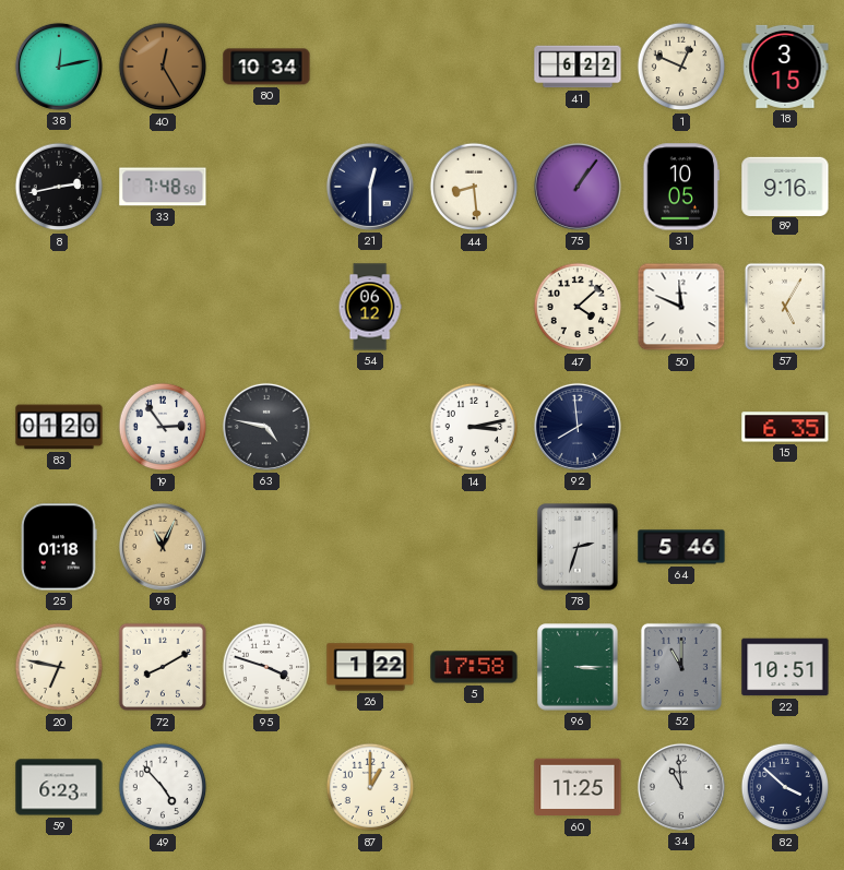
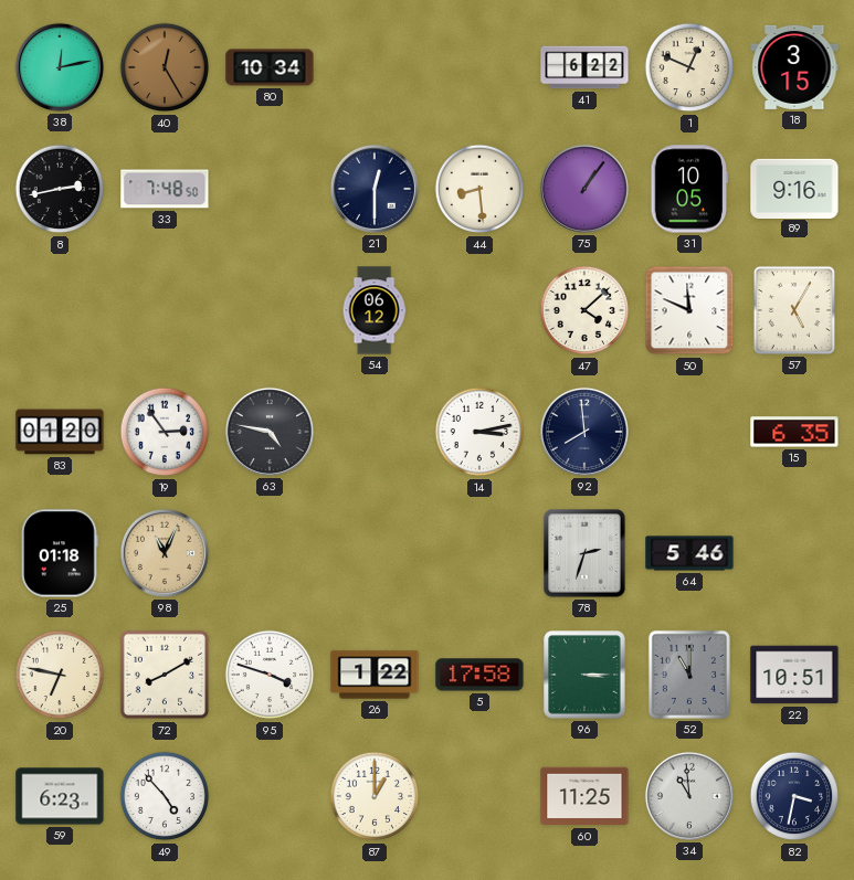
82: 3:52 -> 3:32 (794, 796)
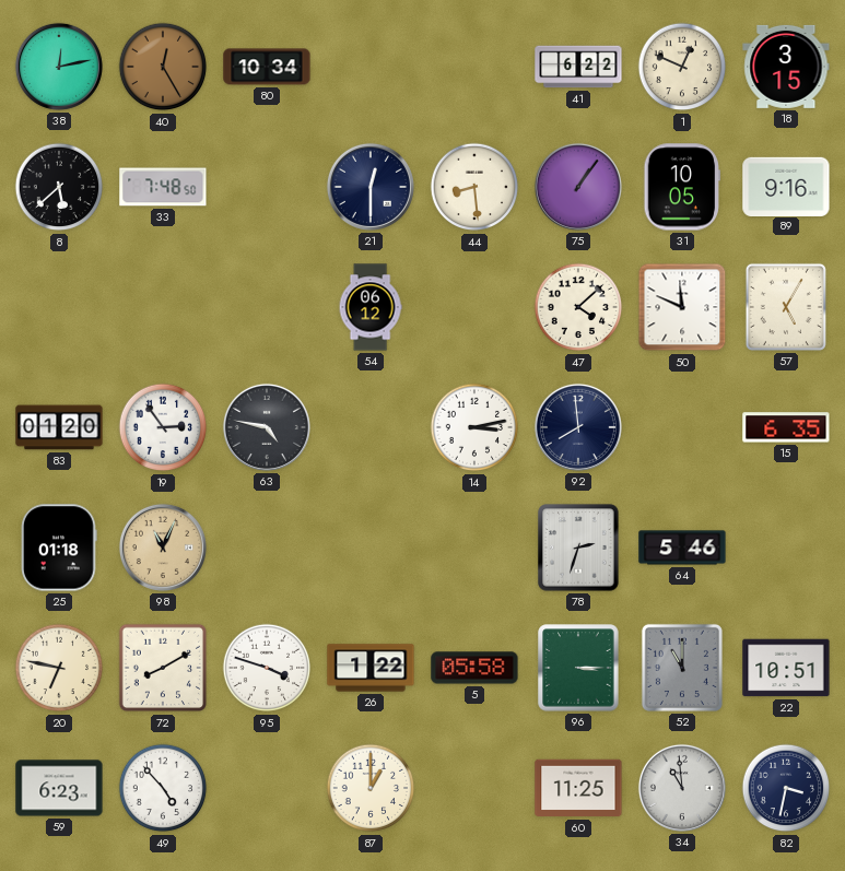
8: 2:43 -> 5:38 (59, 187)
5: 17:58 -> 05:58 (474, 668)
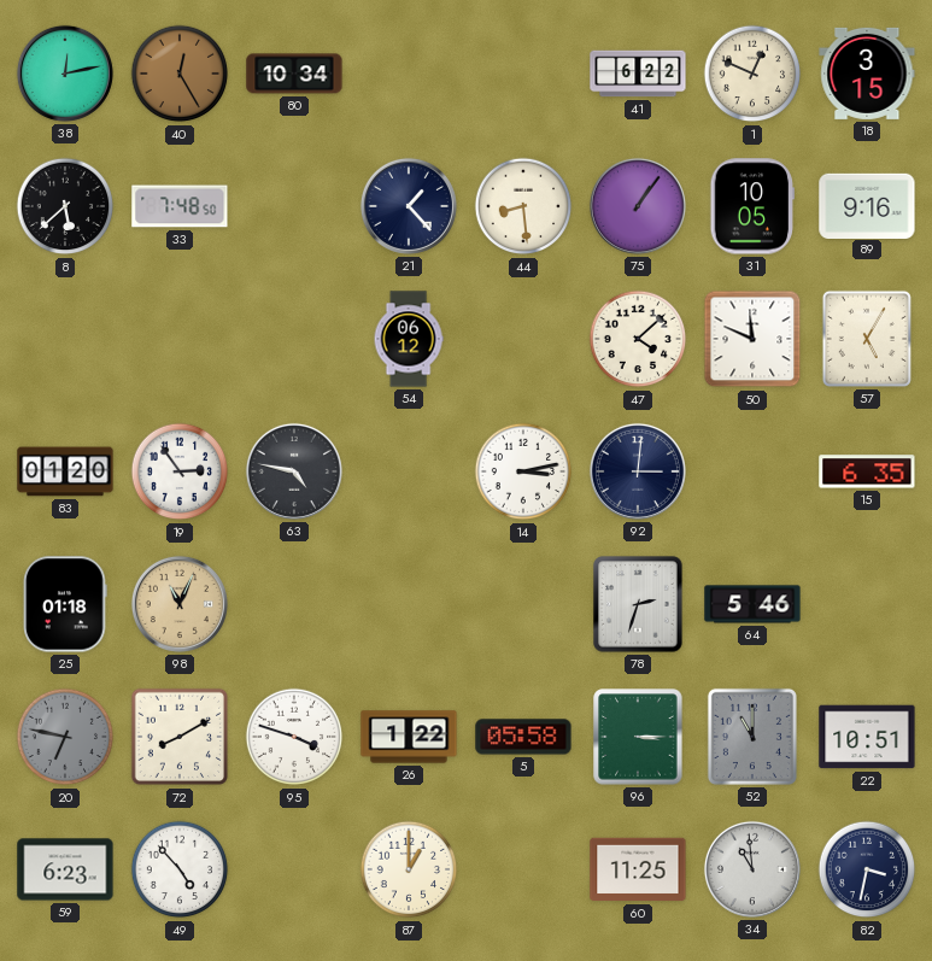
21: 12:30 -> 1:23 (409, 206)
92: 7:59 -> 3:01 (638, 471)
20 dial: cream -> grey (65, 737)
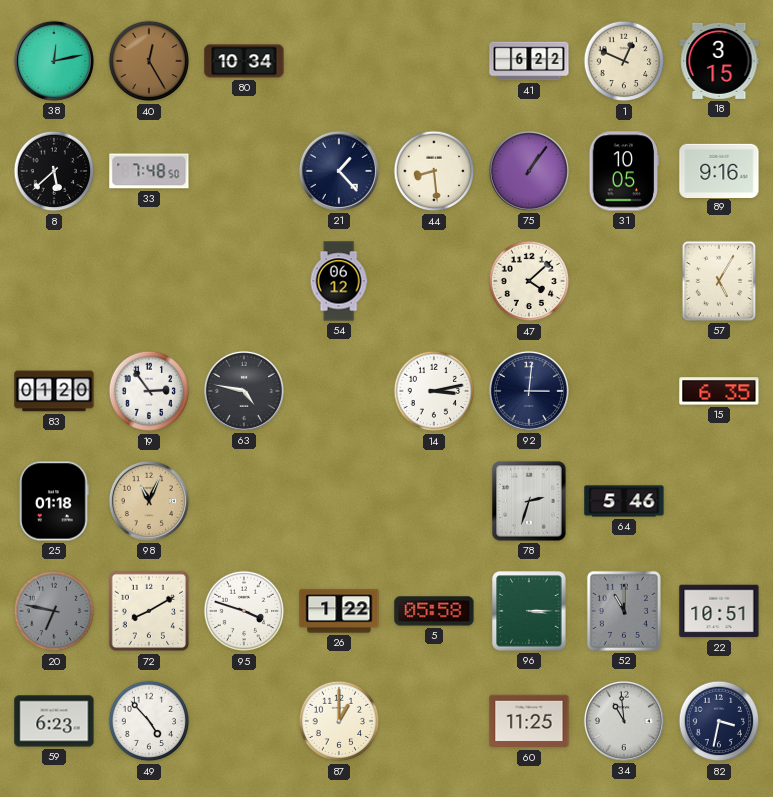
50: 11:49 -> none (752, 339)
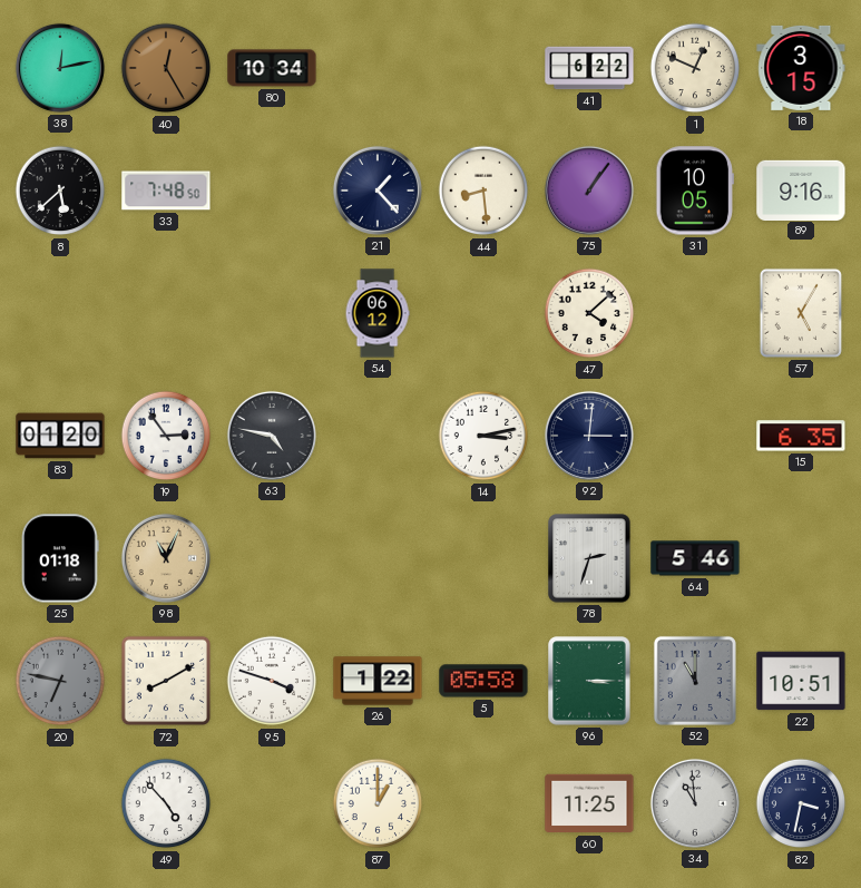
59: 6:23 -> none (54, 721)
